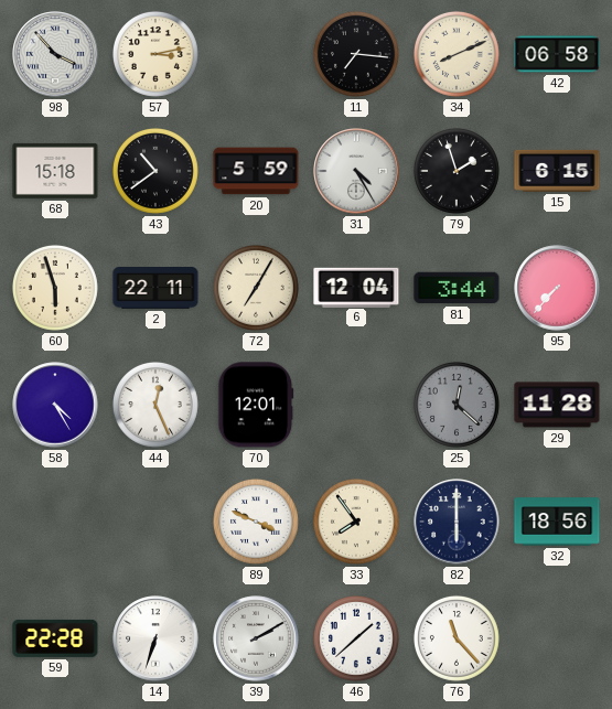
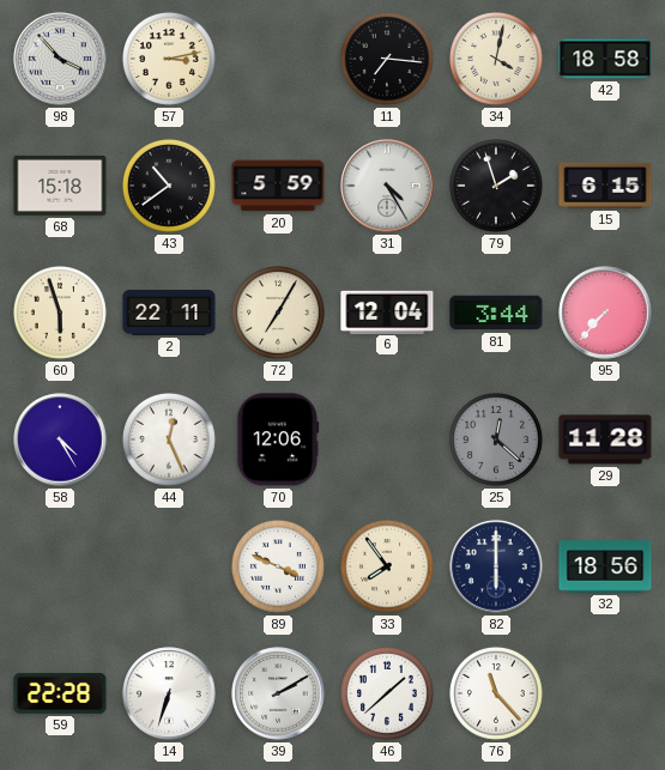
34: 8:11 -> 4:02 (496, 59)
42: 06:58 -> 18:58 (605, 59)
70: 12:01 -> 12:06 (278, 439)
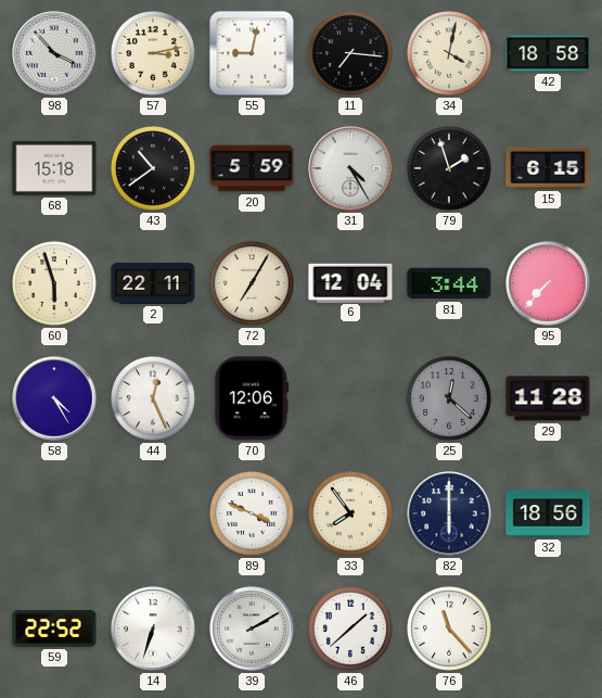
55: none -> 9:02 (252, 53)
59: 22:28 -> 22:52 (54, 629)
